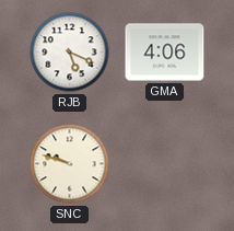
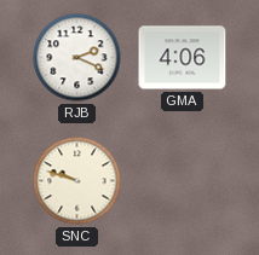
RJB: 5:19 -> 2:19 (77, 58)
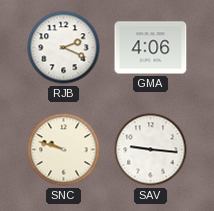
SAV: none -> 9:16 (151, 150)
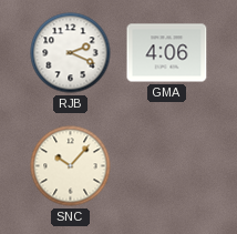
SNC: 9:48 -> 10:07 (71, 166)
SAV: 9:16 -> none (151, 150)
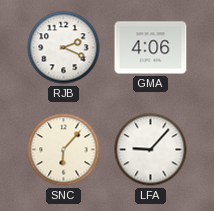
SNC: 10:07 -> 6:07 (64, 150)
LFA: none -> 9:07 (151, 150)
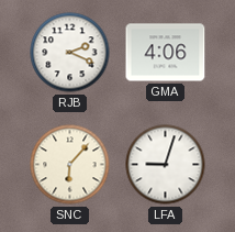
LFA: 9:07 -> 9:03 (166, 165)
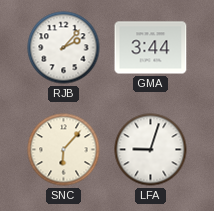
RJB: 2:19 -> 2:07 (64, 48)
GMA: 4:06 -> 3:44 (151, 48)
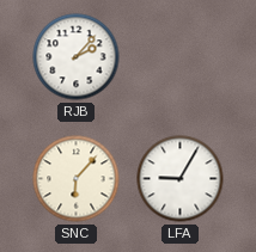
GMA: 3:44 -> none (151, 48)
LFA: 9:03 -> 9:05 (181, 179)
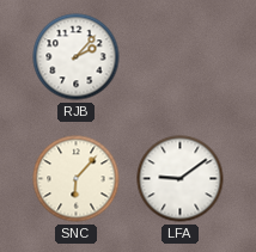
LFA: 9:05 -> 9:09 (181, 179)
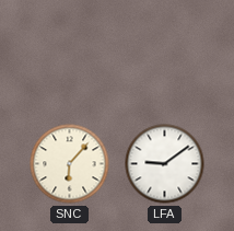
RJB: 2:07 -> none (77, 57)
